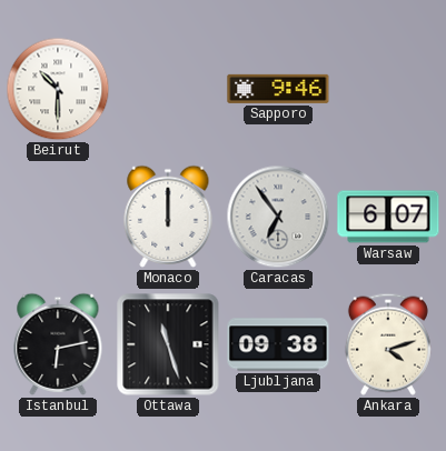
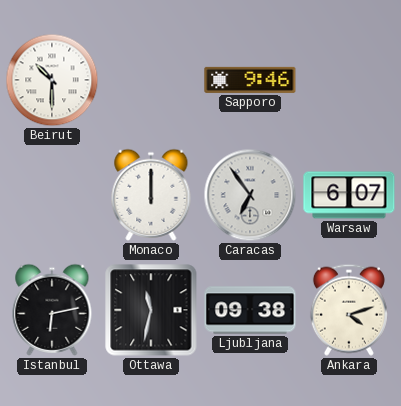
Ottawa: 11:27 -> 11:32 (151, 310)
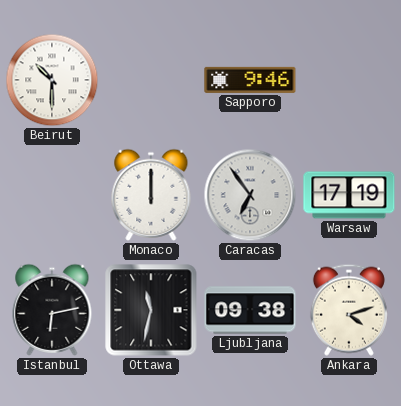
Warsaw: 6:07 -> 17:19 (349, 195)
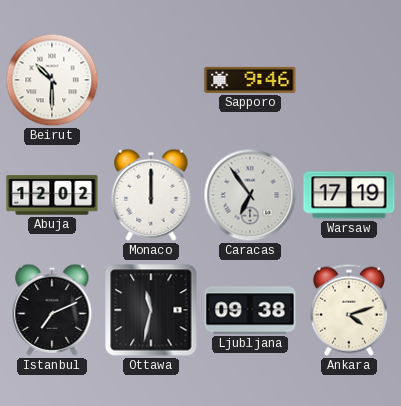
Abuja: none -> 12:02 (52, 195)
Istanbul: 6:13 -> 7:11 (52, 310)
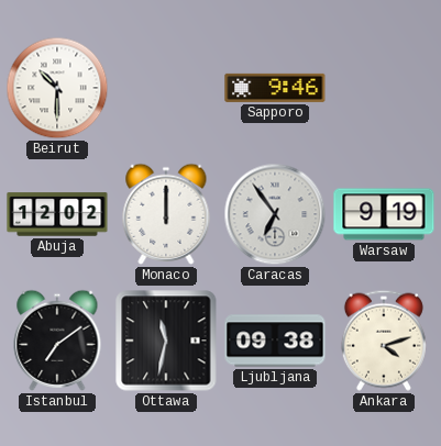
Warsaw: 17:19 -> 9:19 (384, 214)
Istanbul: 7:11 -> 7:09 (57, 341)
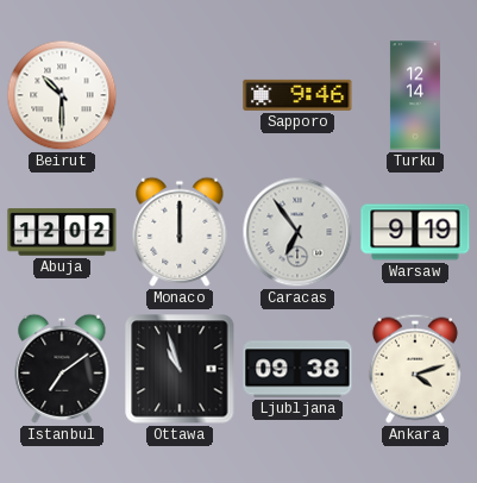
Turku: none -> 12:14 (415, 95)
Ottawa: 11:32 -> 10:57 (180, 369)
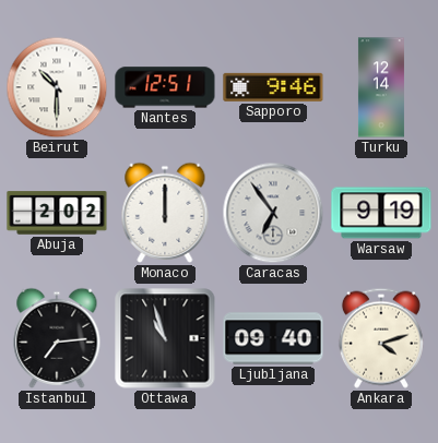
Nantes: none -> 12:51 (165, 87)
Abuja: 12:02 -> 2:02 (57, 213)
Istanbul: 7:09 -> 7:14 (57, 338)
Ljubljana: 09:38 -> 09:40 (273, 338)
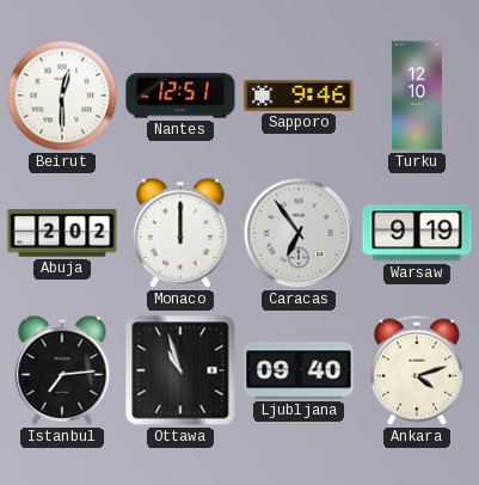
Beirut: 10:30 -> 12:30 (62, 96)
Turku: 12:14 -> 12:10 (417, 96)
